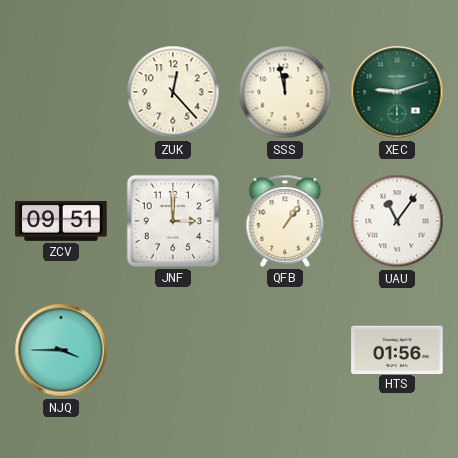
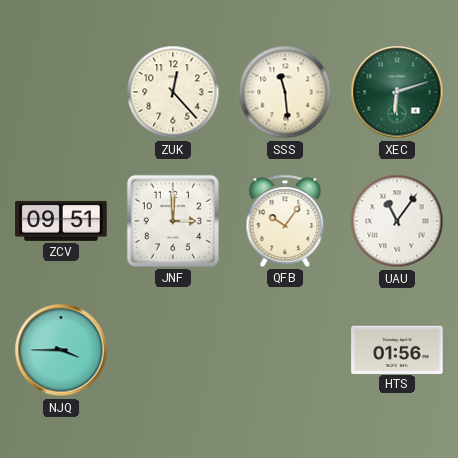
SSS: 11:58 -> 11:29 (285, 92)
XEC: 9:12 -> 6:12 (397, 92)
QFB: 1:06 -> 10:06 (285, 221)
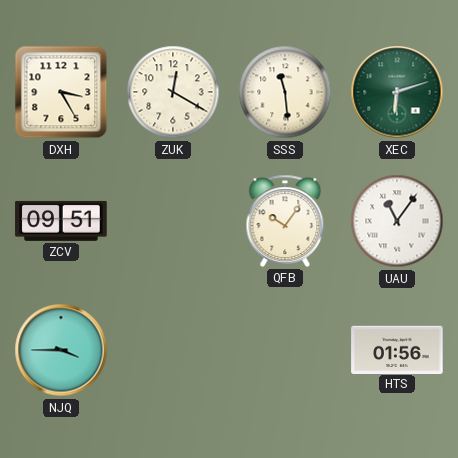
DXH: none -> 3:25 (61, 92)
ZUK: 12:23 -> 12:20 (173, 92)
JNF: 3:00 -> none (173, 221)
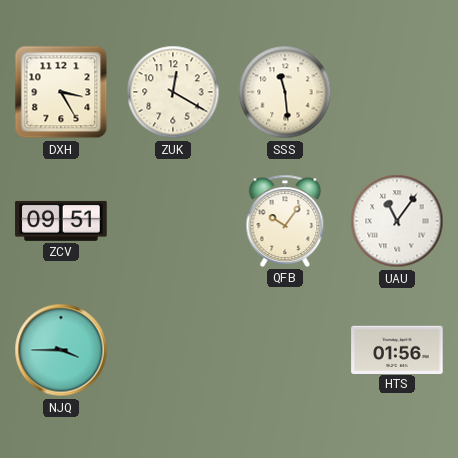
XEC: 6:12 -> none (397, 92)
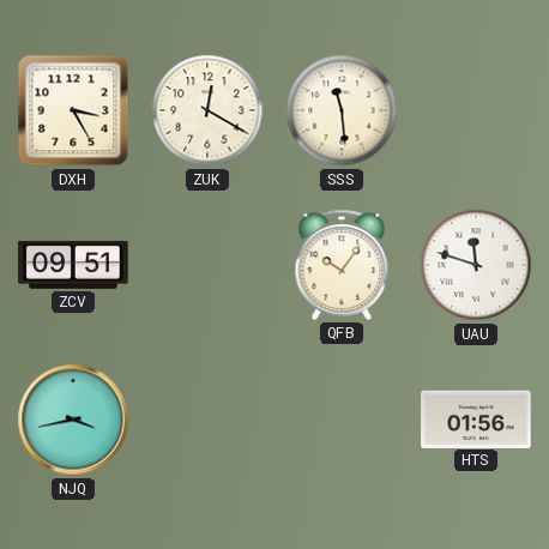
UAU: 11:06 -> 11:48 (476, 265)
NJQ: 3:45 -> 3:43 (73, 420)
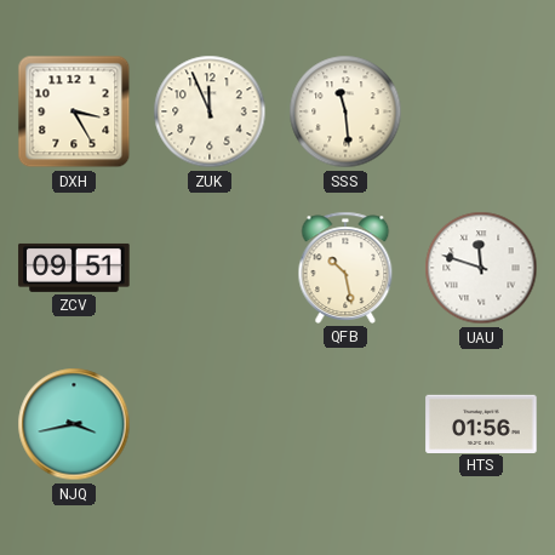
ZUK: 12:20 -> 11:56 (210, 111)
QFB: 10:06 -> 10:28 (345, 268)
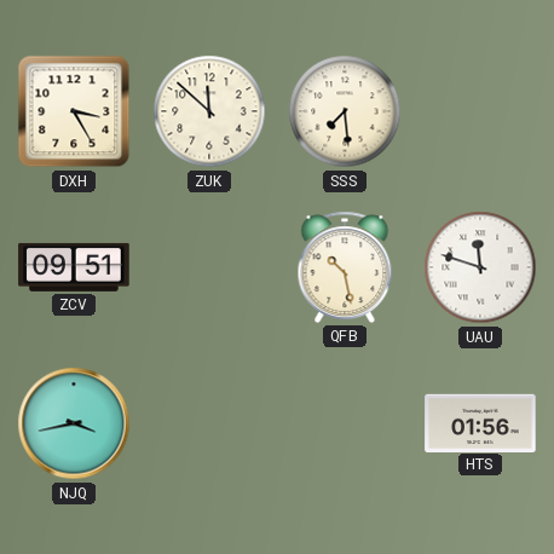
ZUK: 11:56 -> 11:52 (209, 111)
SSS: 11:29 -> 7:29 (345, 111)
